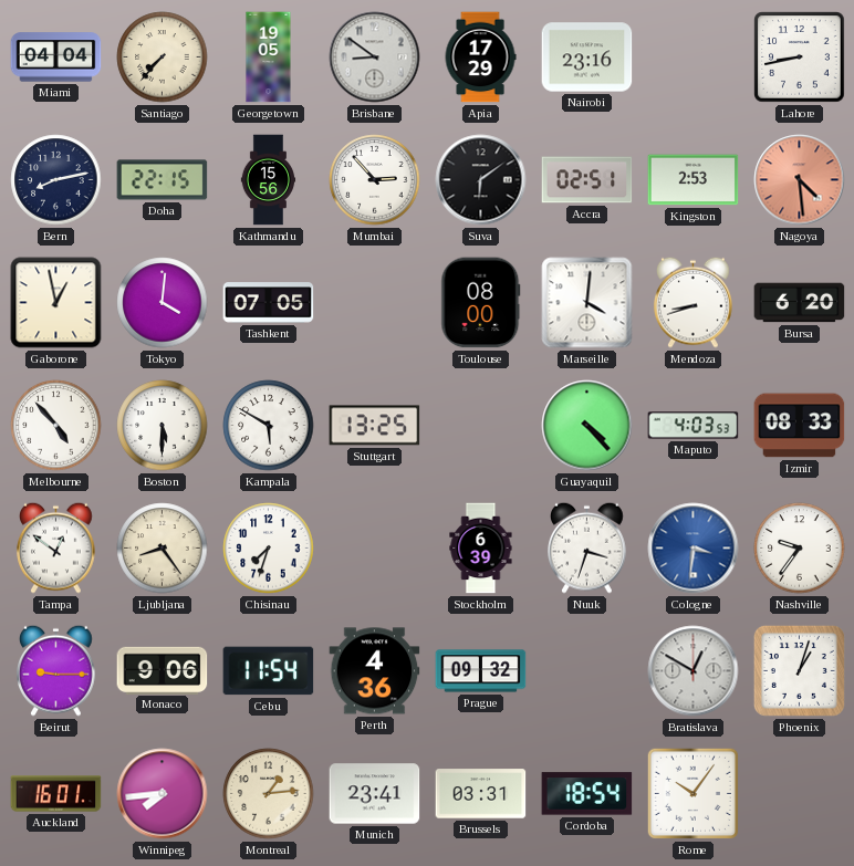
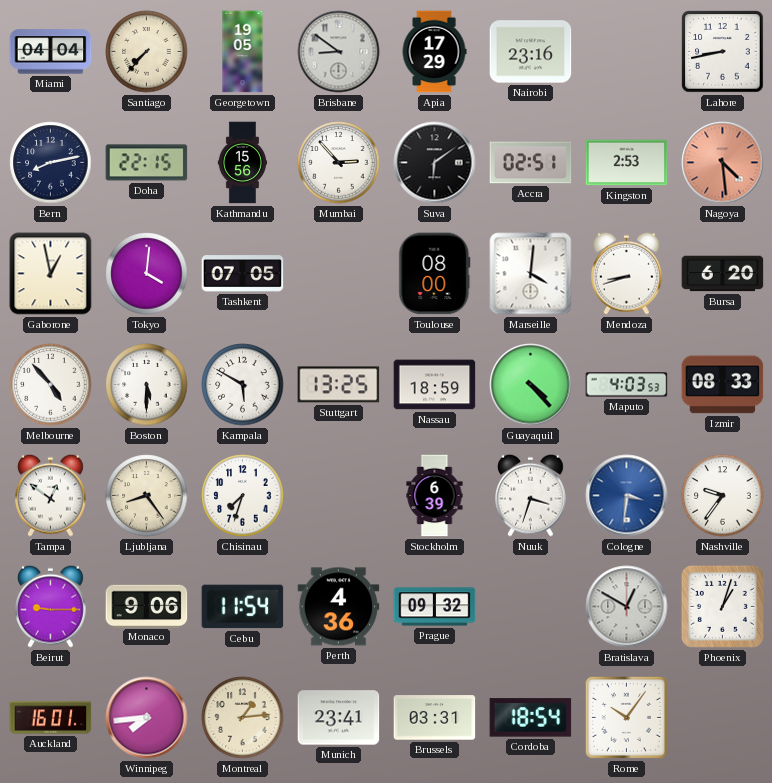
Nassau: none -> 18:59 (435, 385)
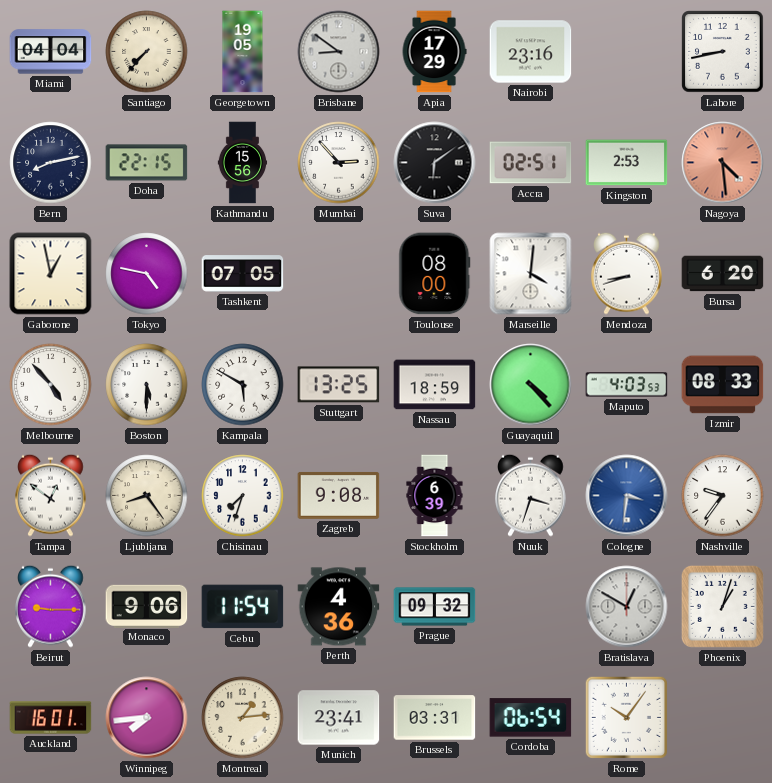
Tokyo: 4:01 -> 4:47 (147, 274)
Zagreb: none -> 9:08 (339, 495)
Cordoba: 18:54 -> 06:54 (531, 718)
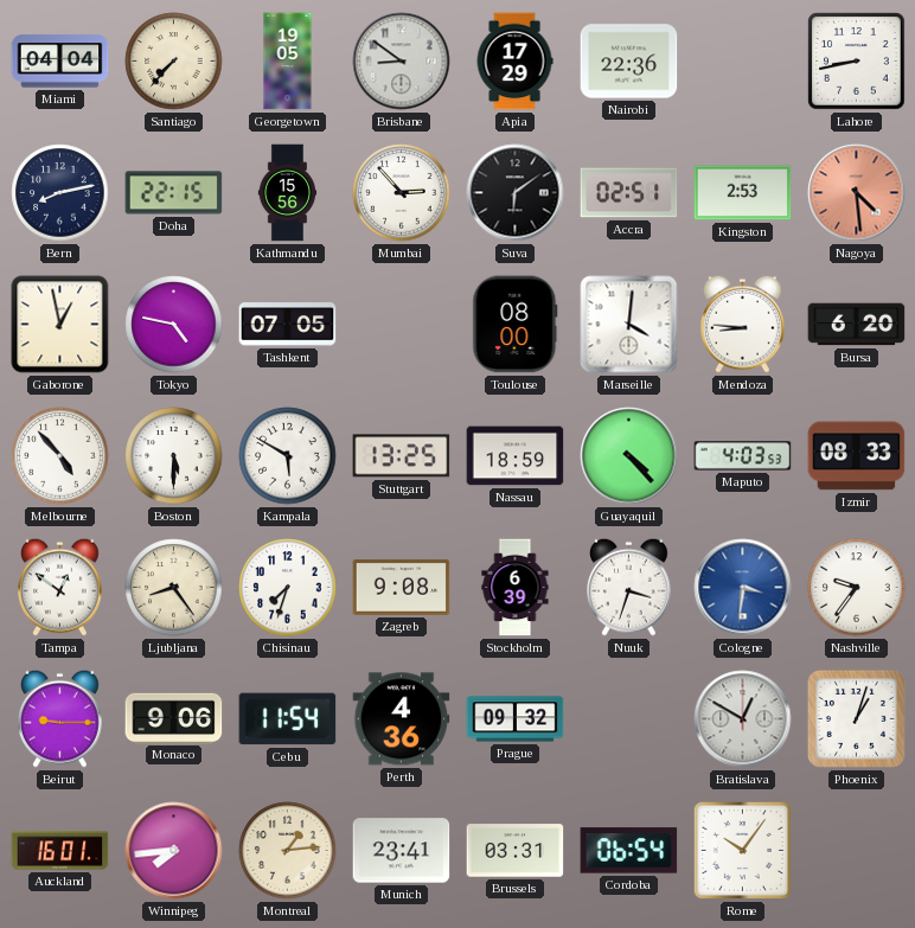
Nairobi: 23:16 -> 22:36 (629, 62)
Mendoza: 8:42 -> 8:46 (743, 324)
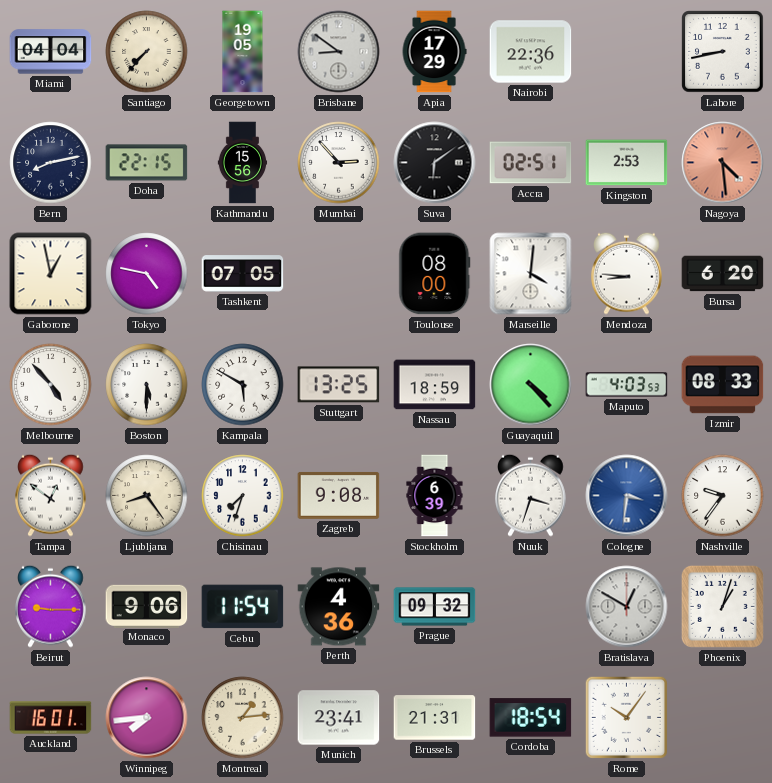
Brussels: 03:31 -> 21:31 (435, 718)
Cordoba: 06:54 -> 18:54 (531, 718)
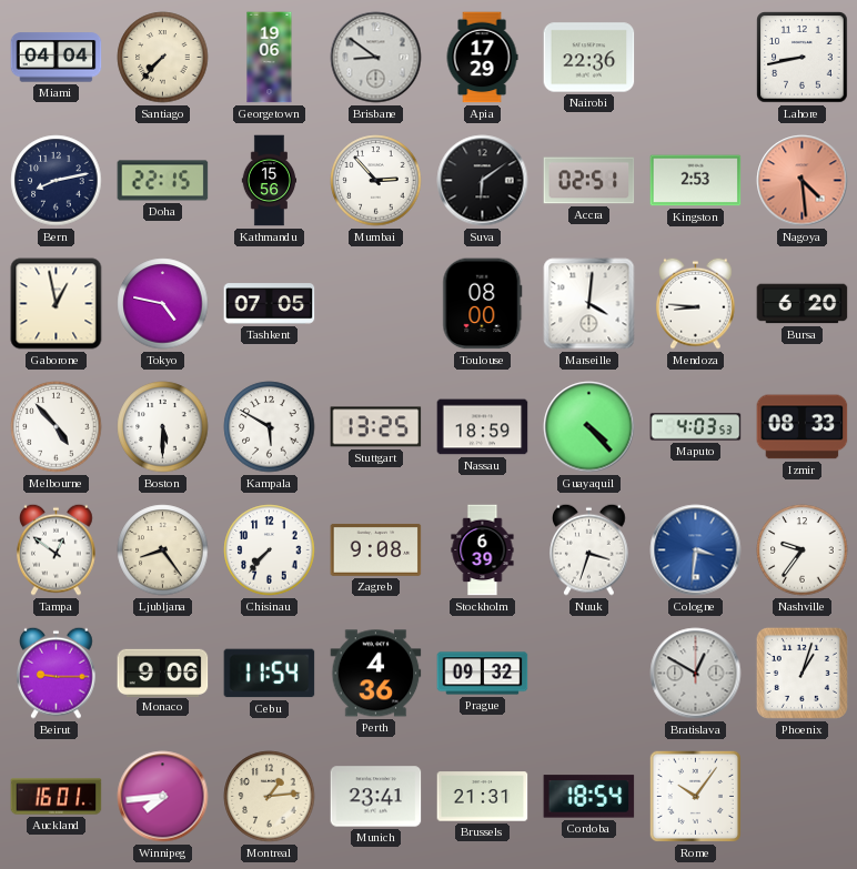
Georgetown: 19:05 -> 19:06 (270, 58)
Chisinau: 7:33 -> 7:37 (270, 550)
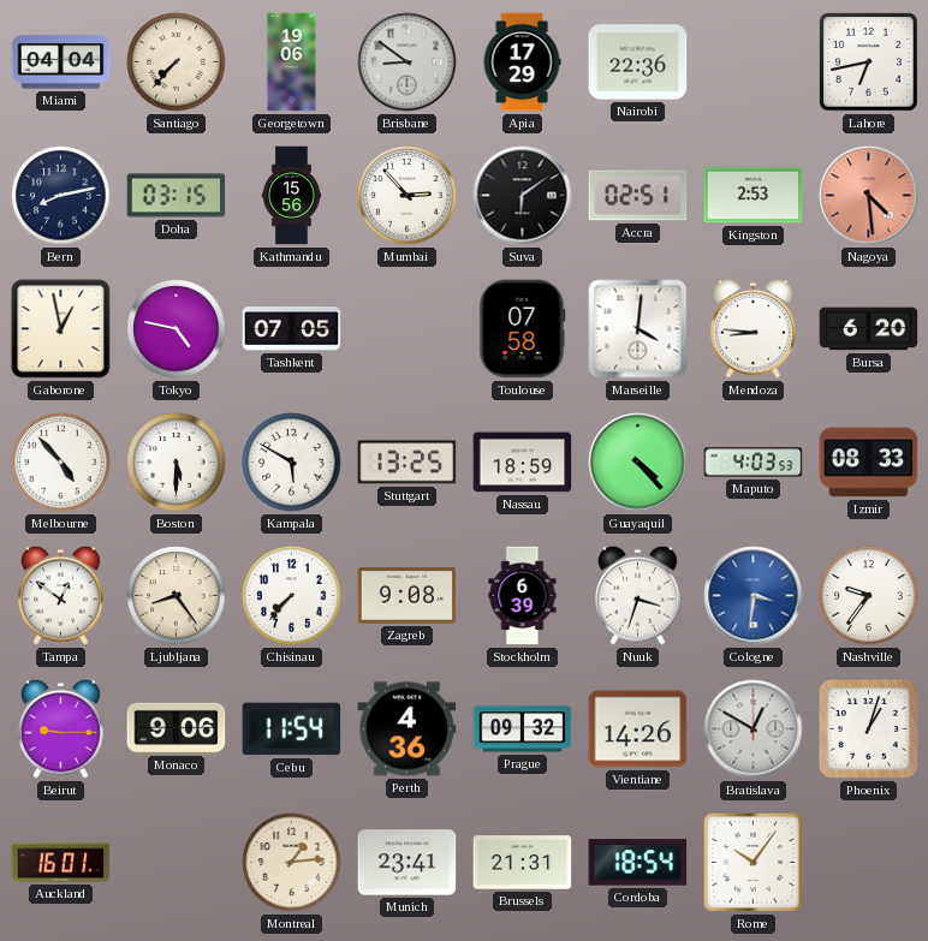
Lahore: 8:43 -> 6:43 (869, 62)
Doha: 22:15 -> 03:15 (177, 196)
Toulouse: 08:00 -> 07:58 (523, 329)
Vientiane: none -> 14:26 (638, 729)
Winnipeg: 7:44 -> none (163, 797)
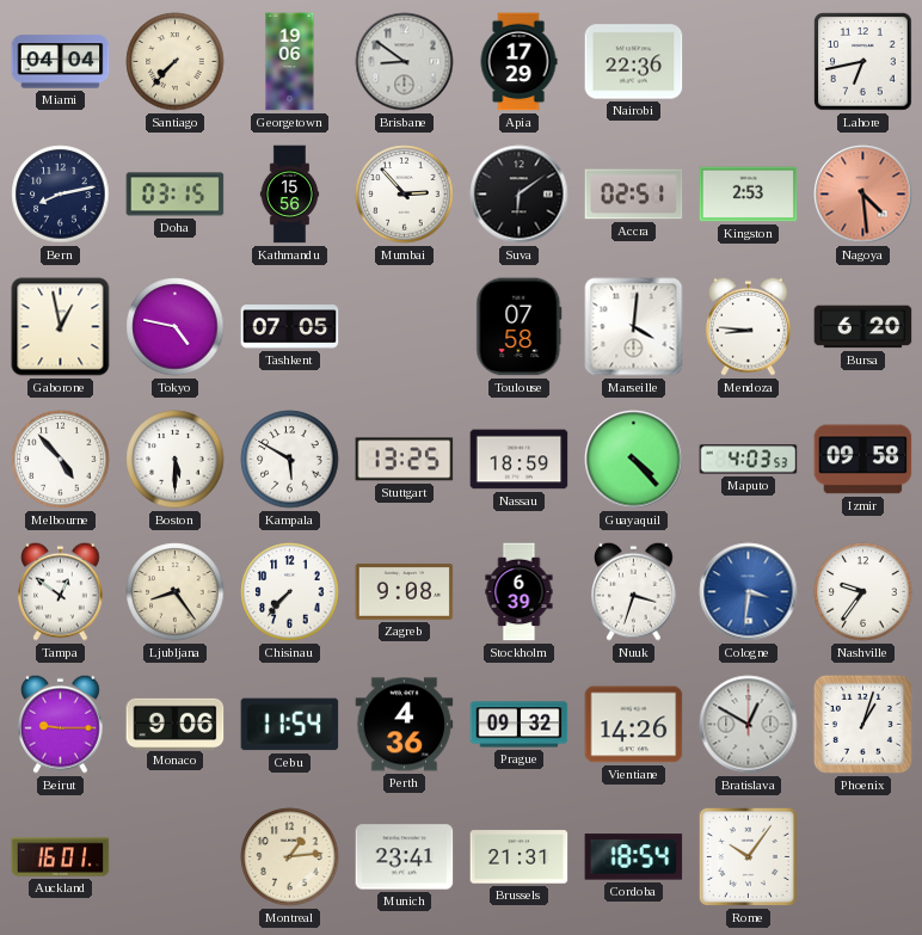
Izmir: 08:33 -> 09:58 (863, 460)
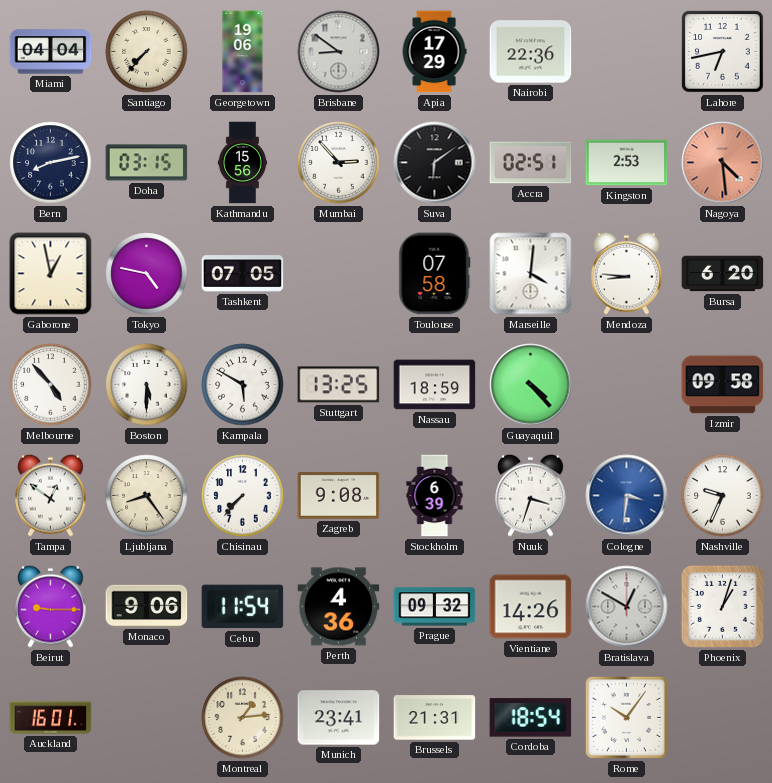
Maputo: 4:03 -> none (749, 460)
Nashville: 9:36 -> 9:34 (723, 496)
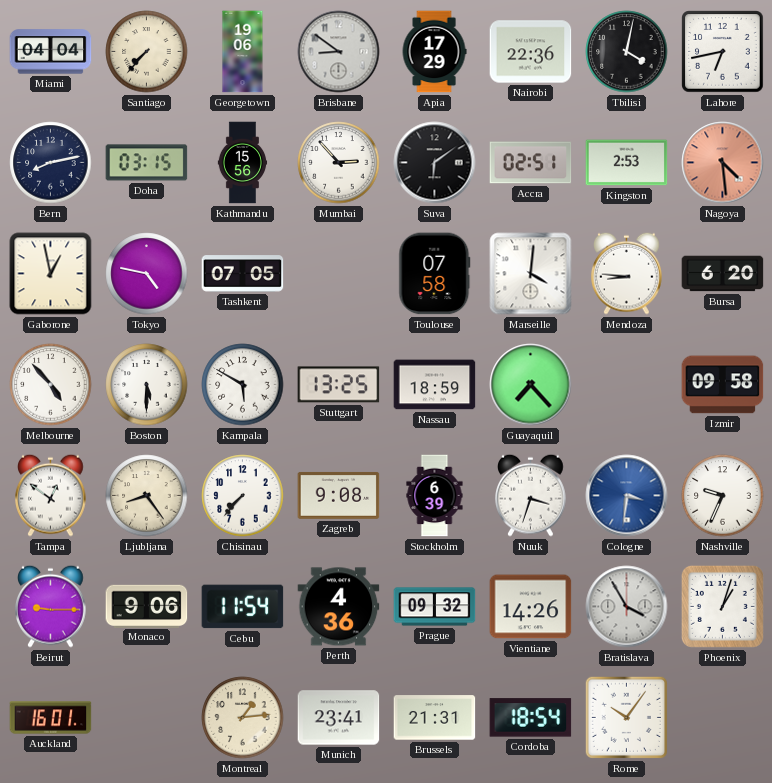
Tbilisi: none -> 4:02 (627, 52)
Guayaquil: 4:23 -> 7:23 (531, 385)
Bratislava: 12:50 -> 3:55 (627, 607)
